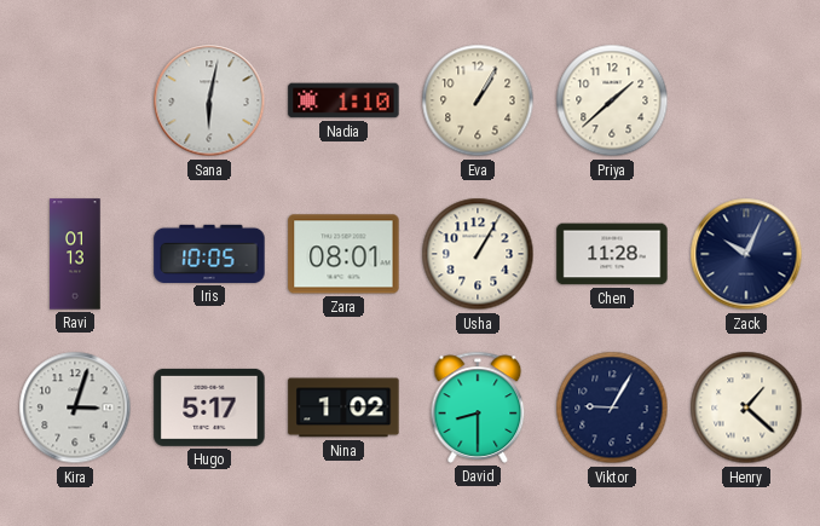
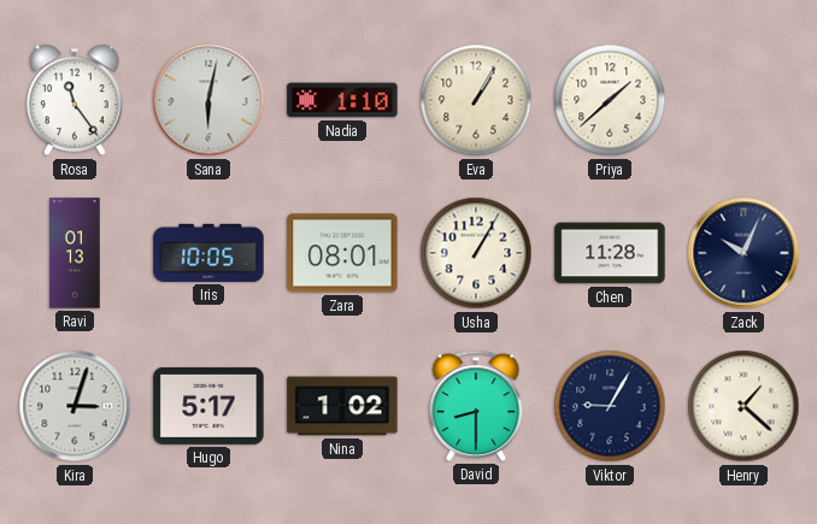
Rosa: none -> 11:24 (75, 100)
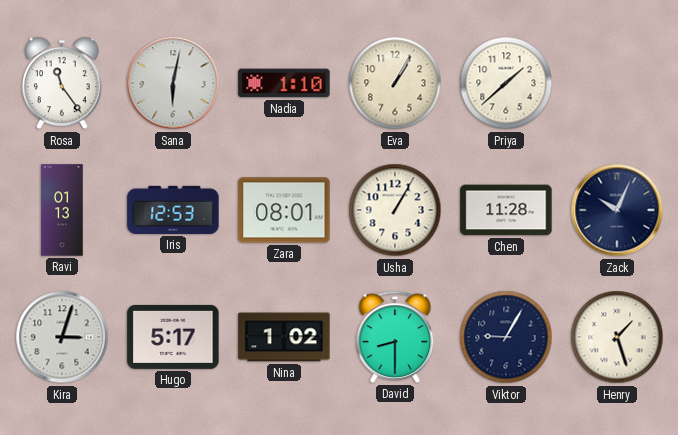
Iris: 10:05 -> 12:53 (173, 210)
Henry: 1:22 -> 1:27 (617, 337)
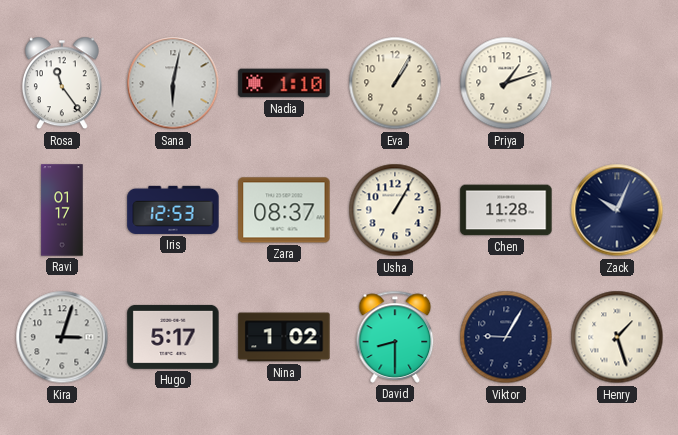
Priya: 1:38 -> 1:12 (506, 83)
Ravi: 01:13 -> 01:17 (62, 210)
Zara: 08:01 -> 08:37 (284, 210)
